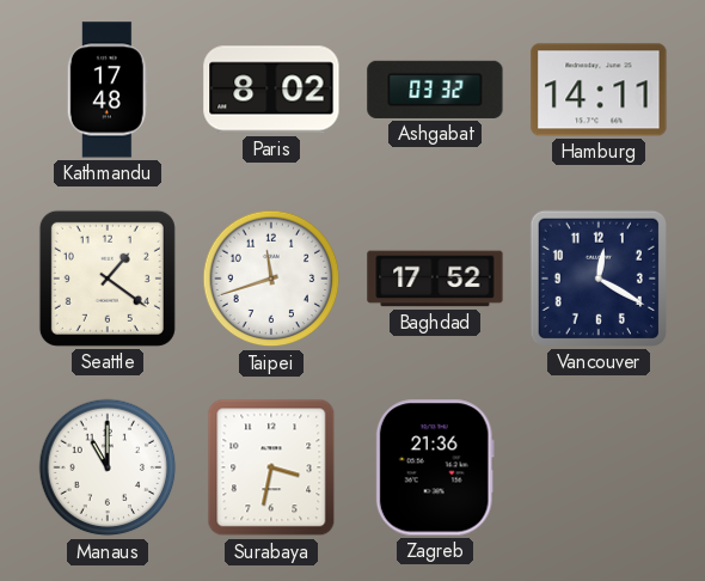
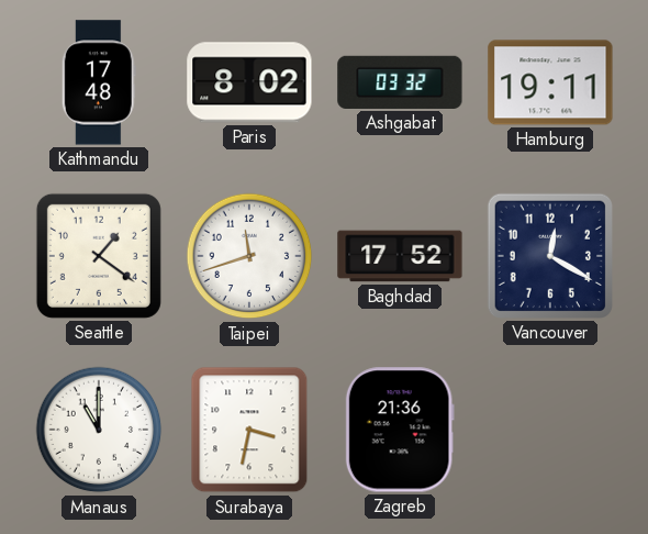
Hamburg: 14:11 -> 19:11 (550, 82)
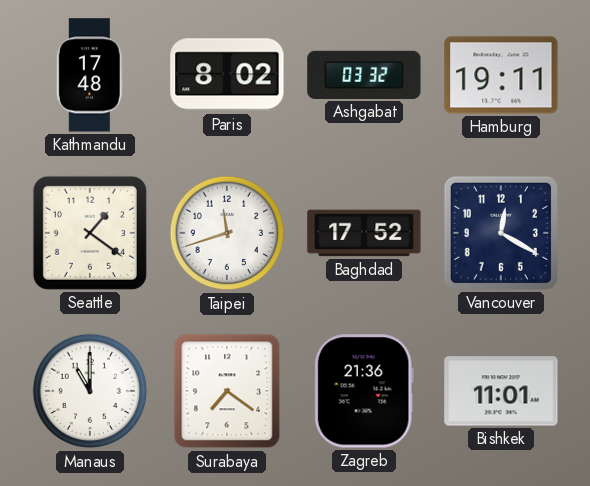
Surabaya: 3:32 -> 7:21 (227, 391)
Bishkek: none -> 11:01 (501, 391)
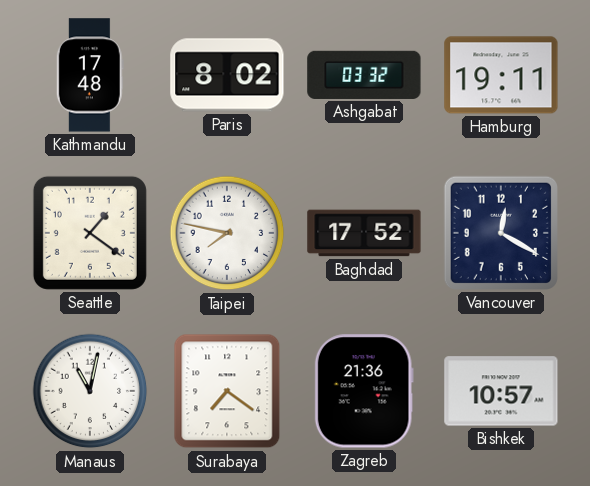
Taipei: 11:42 -> 7:47 (227, 233)
Manaus: 11:00 -> 11:02 (90, 391)
Bishkek: 11:01 -> 10:57 (501, 391)
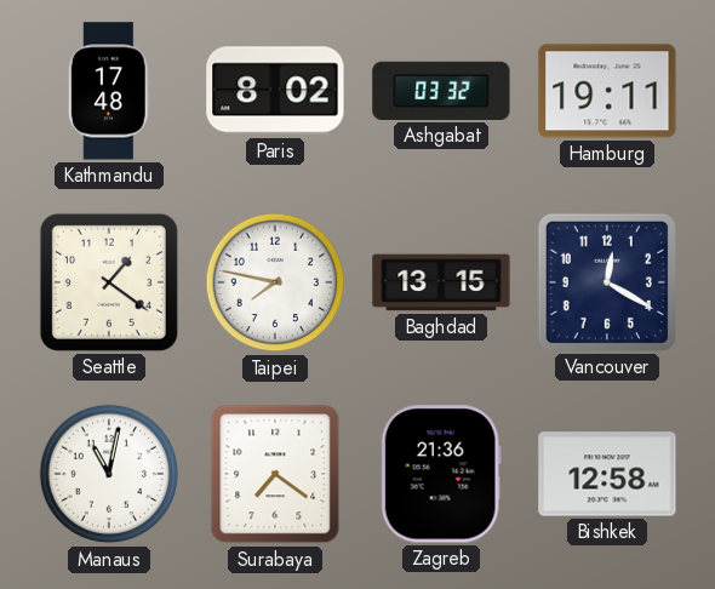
Baghdad: 17:52 -> 13:15 (441, 282)
Bishkek: 10:57 -> 12:58 (607, 474)
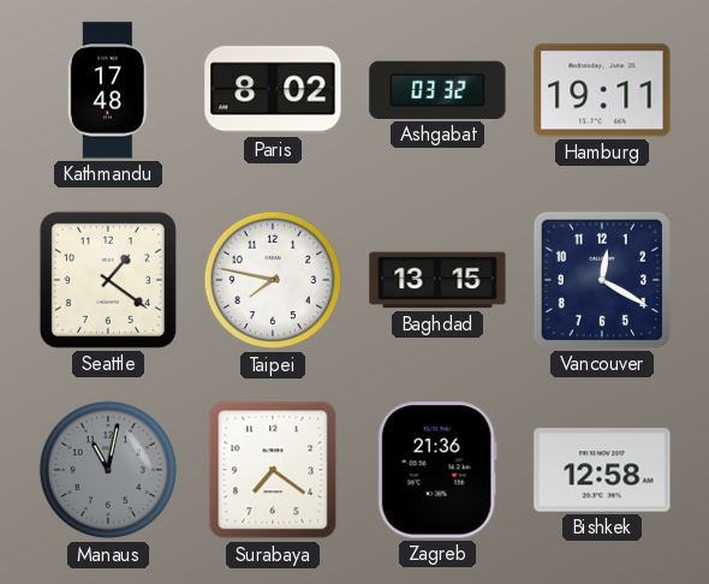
Manaus dial: white -> grey (108, 470)
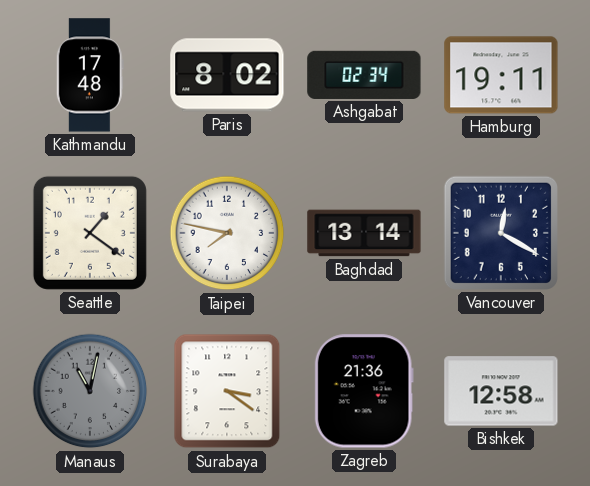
Ashgabat: 03:32 -> 02:34 (364, 75)
Baghdad: 13:15 -> 13:14 (364, 233)
Surabaya: 7:21 -> 3:21 (227, 391)
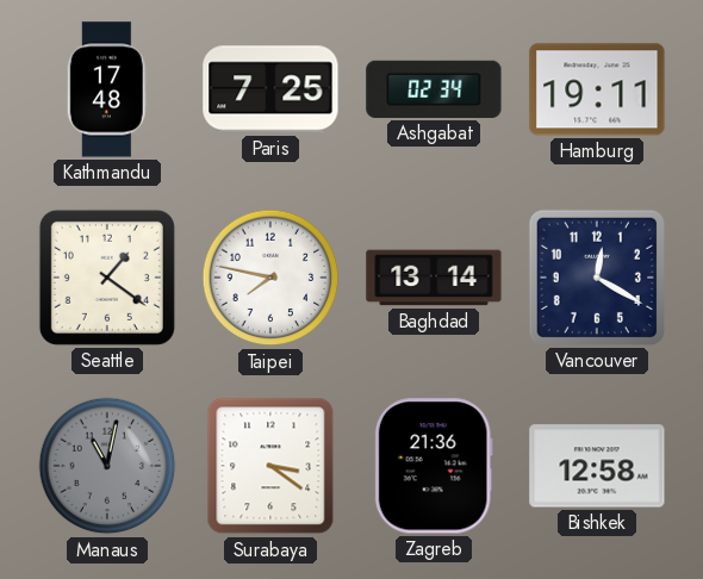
Paris: 8:02 -> 7:25 (270, 89)
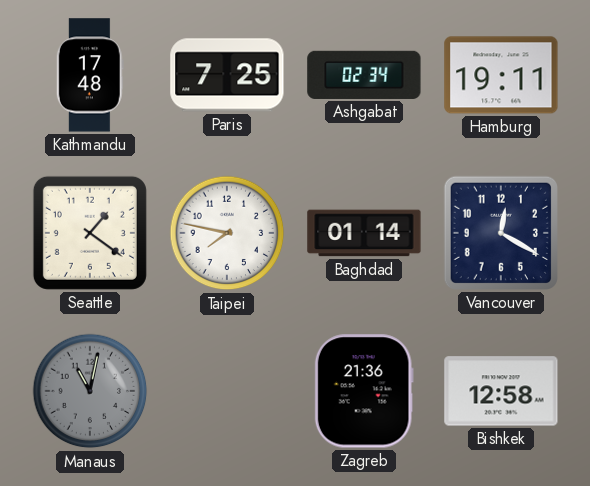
Baghdad: 13:14 -> 01:14 (364, 233)
Surabaya: 3:21 -> none (270, 466)
